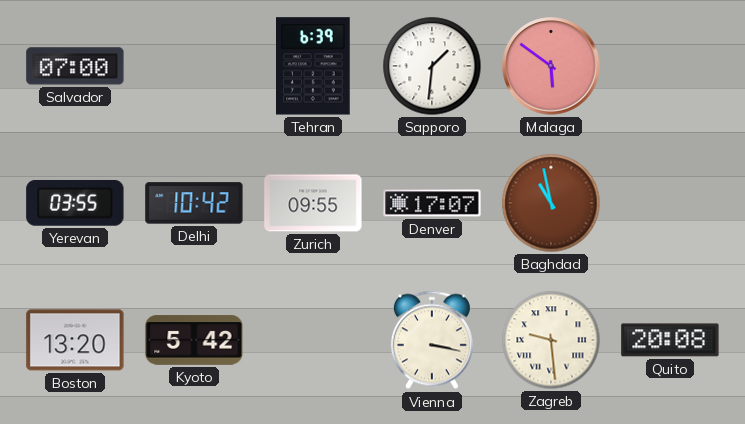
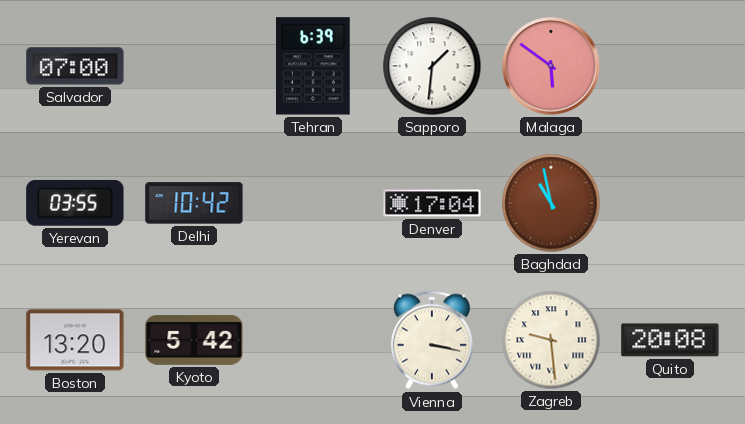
Zurich: 09:55 -> none (313, 203)
Denver: 17:07 -> 17:04 (432, 203)
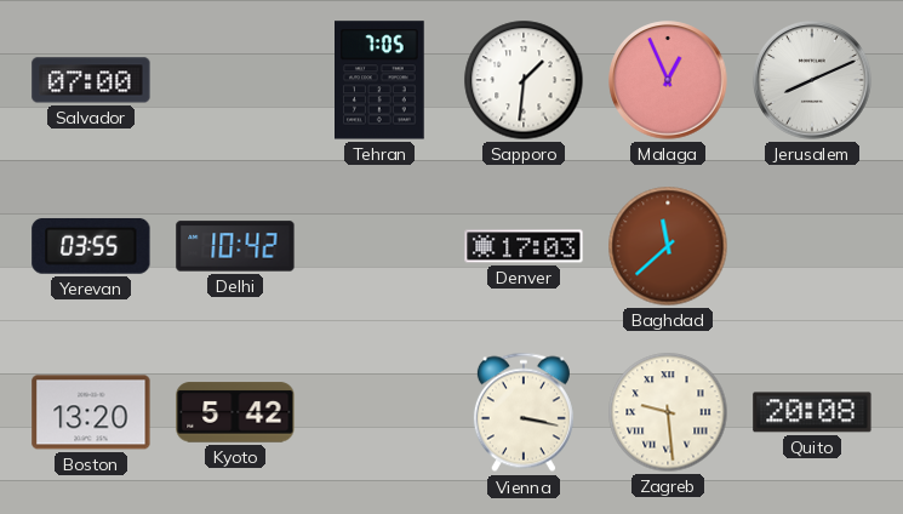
Tehran: 6:39 -> 7:05 (381, 80)
Malaga: 5:51 -> 12:56 (668, 80)
Jerusalem: none -> 8:11 (812, 80)
Denver: 17:04 -> 17:03 (524, 246)
Baghdad: 10:58 -> 11:38 (668, 246)
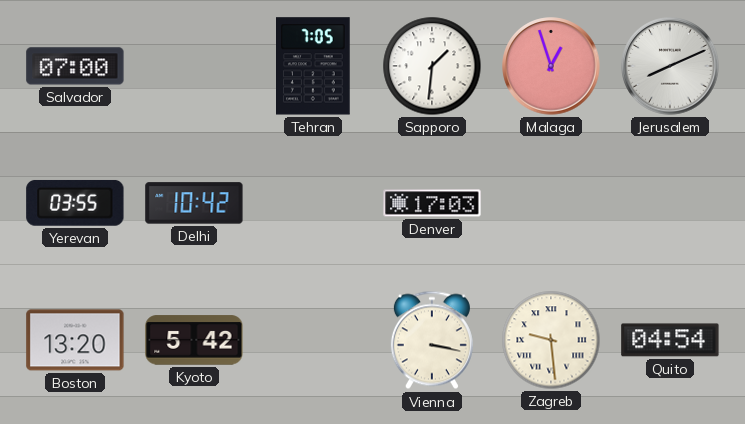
Malaga: 12:56 -> 12:57 (551, 66)
Baghdad: 11:38 -> none (668, 246)
Quito: 20:08 -> 04:54 (670, 340)
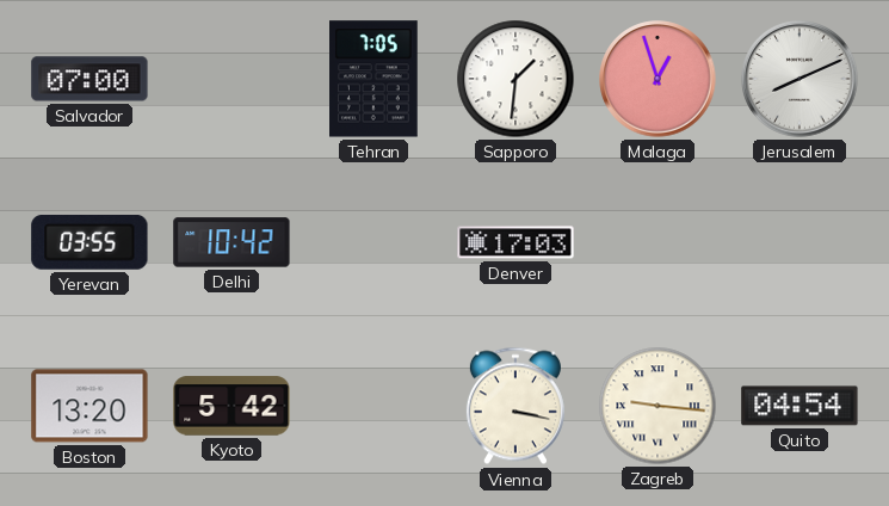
Zagreb: 9:29 -> 9:16 (658, 406)
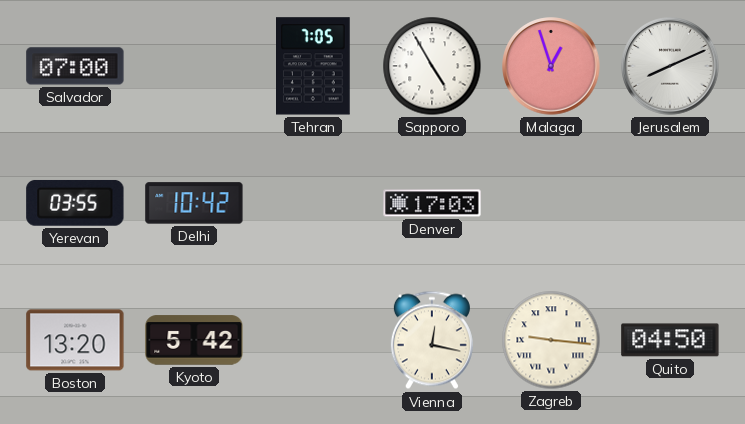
Sapporo: 1:31 -> 4:55 (432, 66)
Vienna: 3:17 -> 12:17 (432, 340)
Quito: 04:54 -> 04:50 (670, 340)
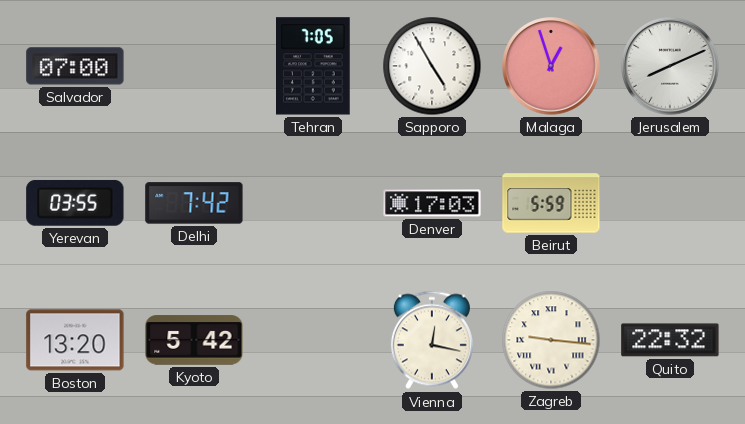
Delhi: 10:42 -> 7:42 (194, 203)
Beirut: none -> 5:59 (551, 203)
Quito: 04:50 -> 22:32 (670, 340)
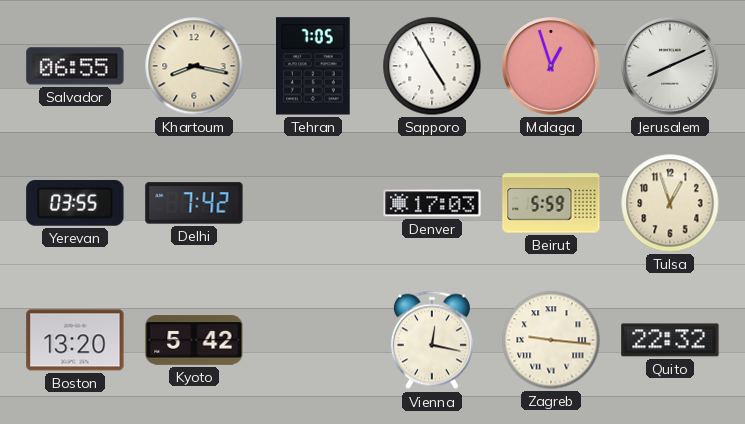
Salvador: 07:00 -> 06:55 (75, 66)
Khartoum: none -> 8:17 (194, 66)
Tulsa: none -> 12:57 (670, 203)
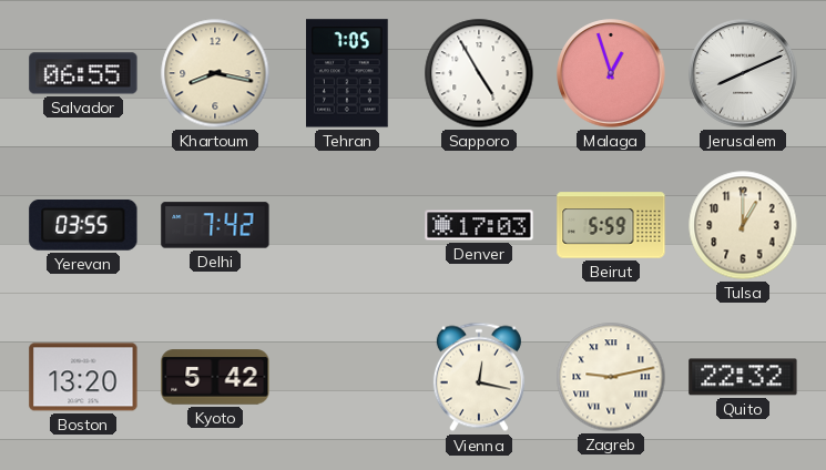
Tulsa: 12:57 -> 1:00 (743, 225)
Zagreb: 9:16 -> 9:13 (611, 377)
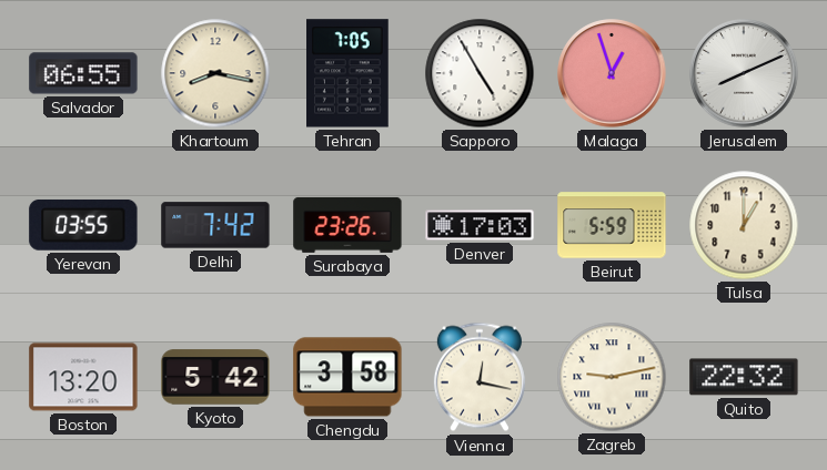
Surabaya: none -> 23:26 (347, 225)
Chengdu: none -> 3:58 (347, 377)
